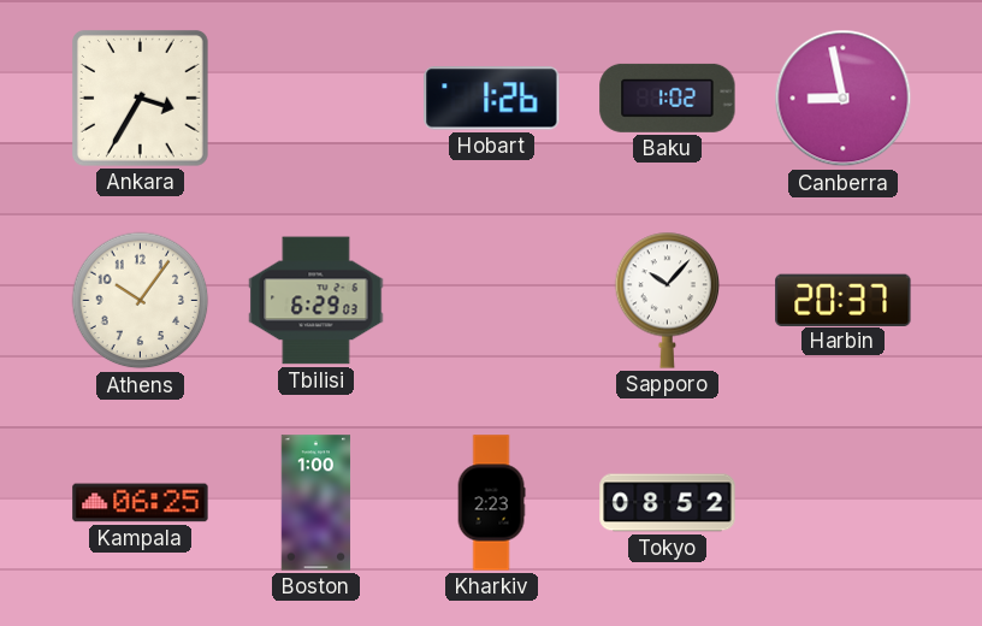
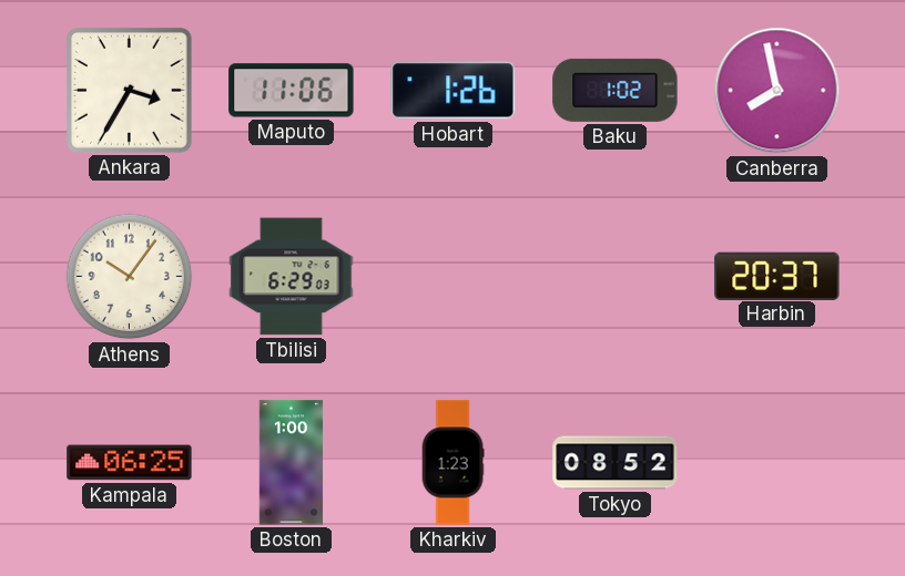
Maputo: none -> 11:06 (292, 91)
Canberra: 8:58 -> 7:58 (777, 91)
Sapporo: 10:07 -> none (668, 300)
Kharkiv: 2:23 -> 1:23 (452, 463)
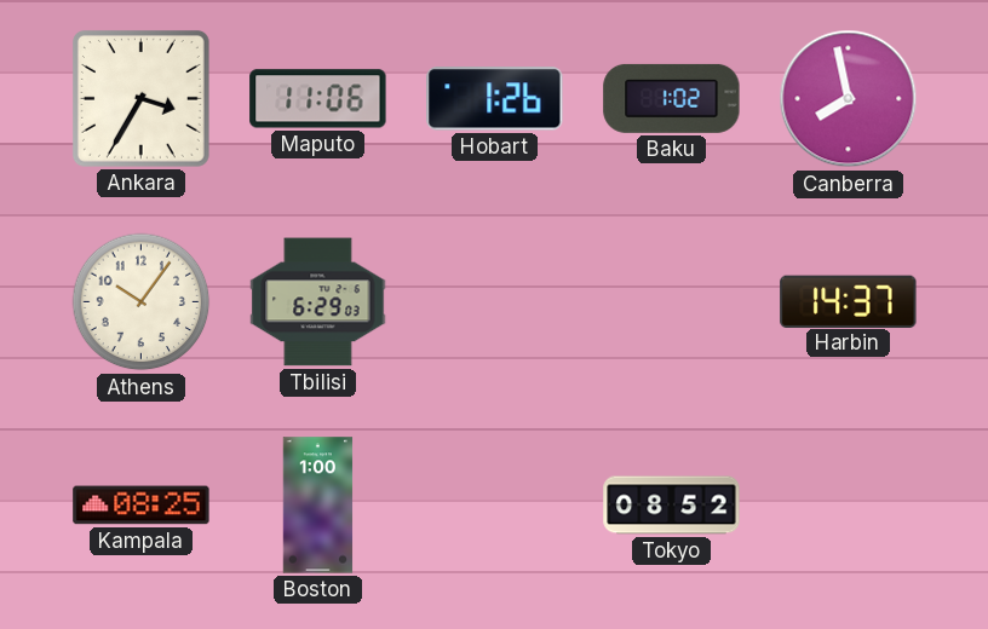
Harbin: 20:37 -> 14:37 (849, 301)
Kampala: 06:25 -> 08:25 (142, 506)
Kharkiv: 1:23 -> none (452, 463)
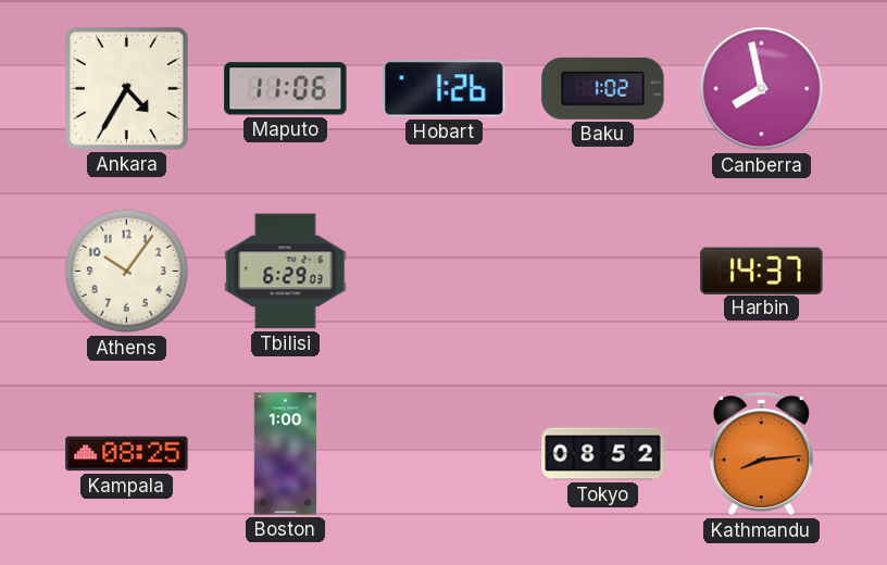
Ankara: 3:35 -> 4:35 (126, 88)
Kathmandu: none -> 8:14 (761, 455)
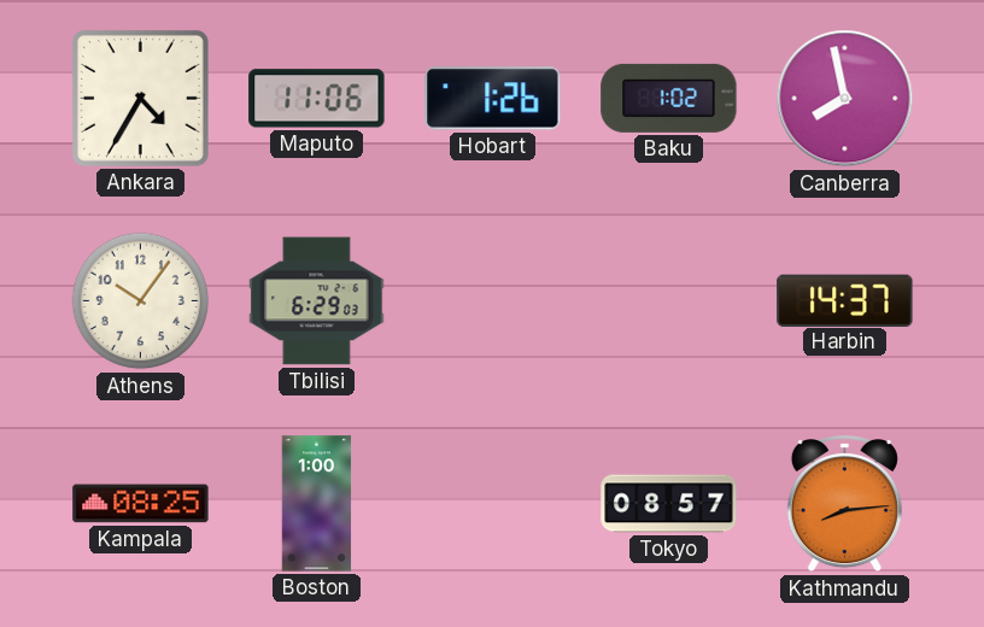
Tokyo: 08:52 -> 08:57 (669, 504)
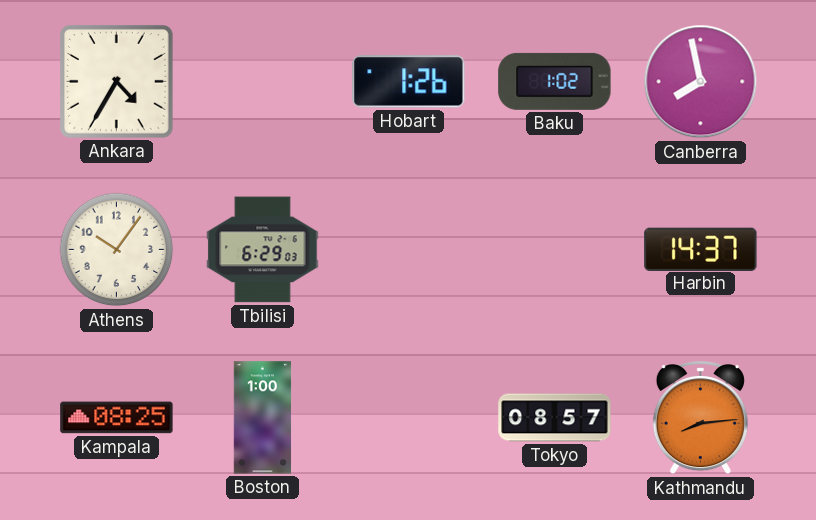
Maputo: 11:06 -> none (317, 99)
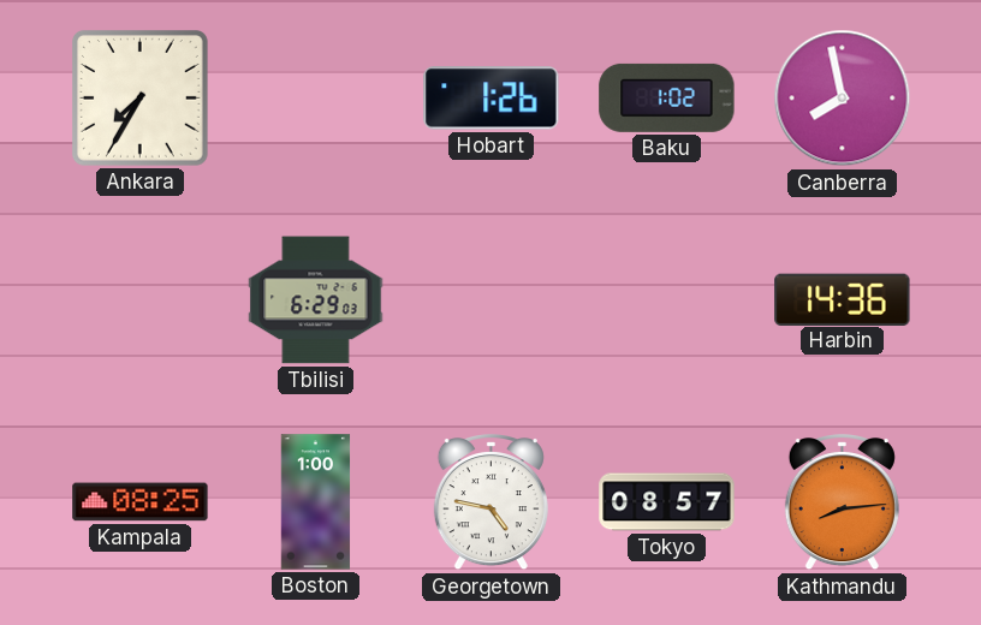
Ankara: 4:35 -> 7:35 (139, 97)
Athens: 10:06 -> none (117, 250)
Harbin: 14:37 -> 14:36 (843, 299)
Georgetown: none -> 4:47 (490, 504)
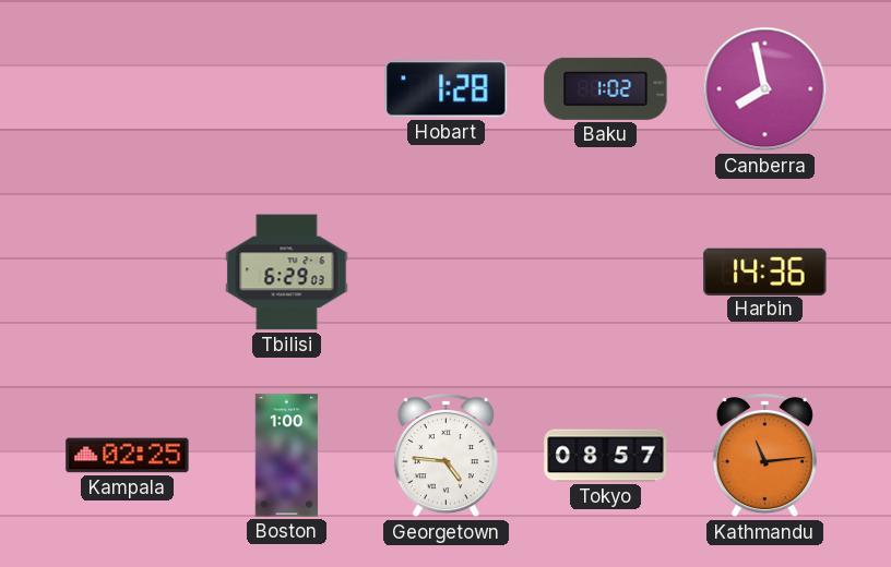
Ankara: 7:35 -> none (139, 97)
Hobart: 1:26 -> 1:28 (447, 89)
Kampala: 08:25 -> 02:25 (128, 456)
Georgetown: 4:47 -> 4:46 (445, 457)
Kathmandu: 8:14 -> 11:14 (764, 457)
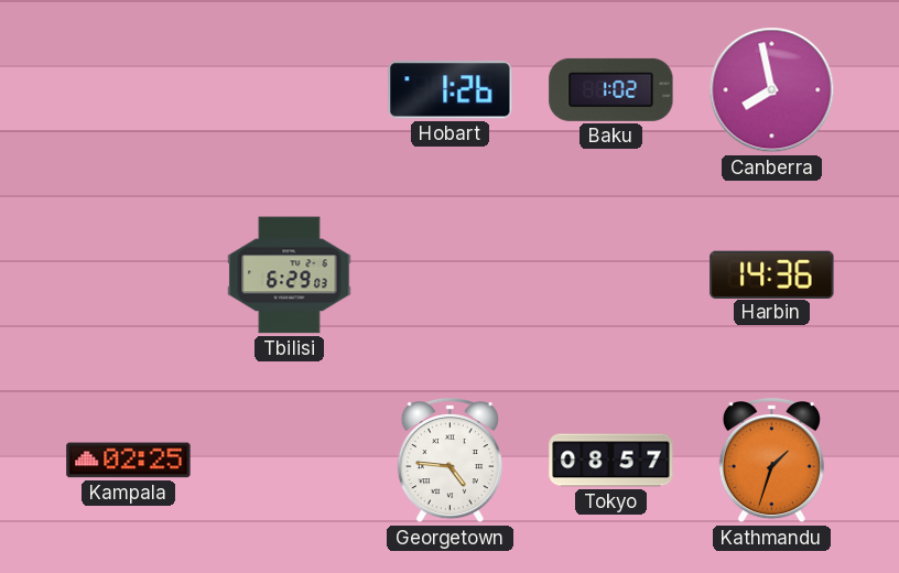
Hobart: 1:28 -> 1:26 (451, 90)
Boston: 1:00 -> none (287, 456)
Kathmandu: 11:14 -> 1:33 (771, 462)
